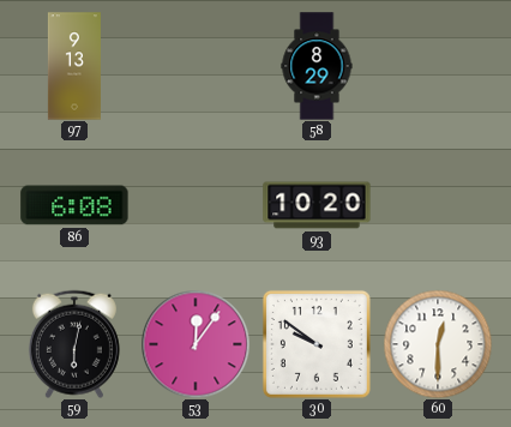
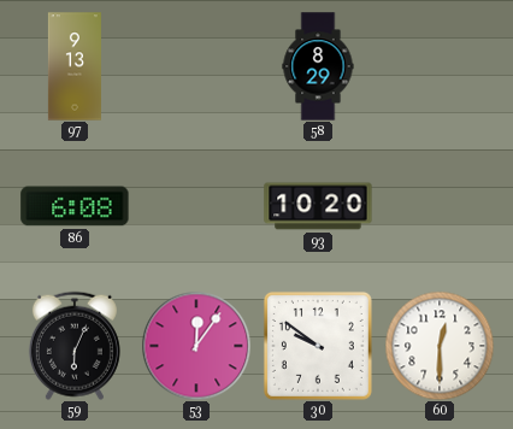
59: 6:02 -> 6:04 (75, 346)
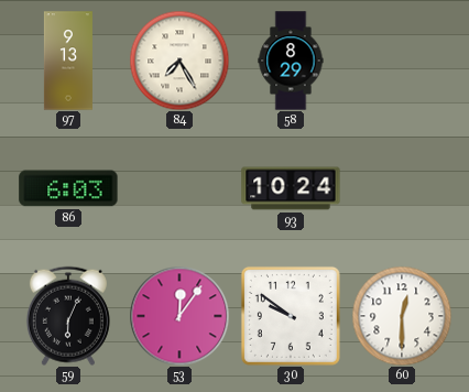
84: none -> 7:25 (179, 61)
86: 6:08 -> 6:03 (68, 188)
93: 10:20 -> 10:24 (291, 188)
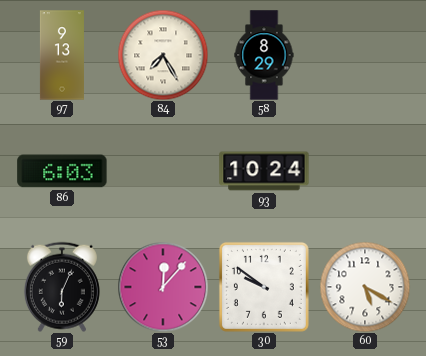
53: 12:06 -> 12:07 (163, 287)
60: 12:30 -> 5:20 (365, 287)
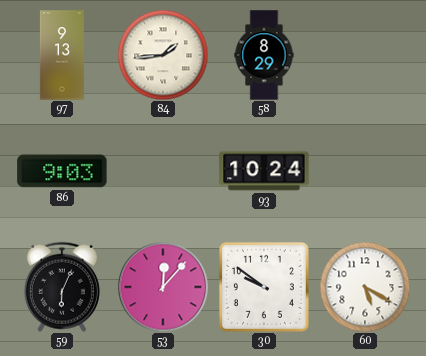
84: 7:25 -> 1:44 (163, 55)
86: 6:03 -> 9:03 (62, 171)
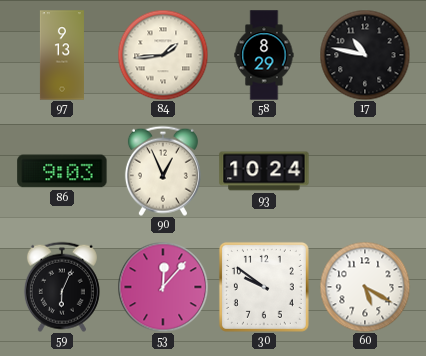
17: none -> 10:47 (365, 55)
90: none -> 12:56 (163, 171)
